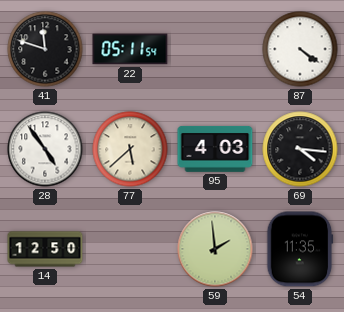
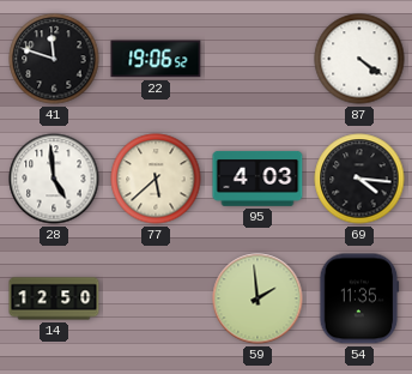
22: 05:11 -> 19:06 (156, 59)
28: 4:54 -> 4:59 (54, 179)
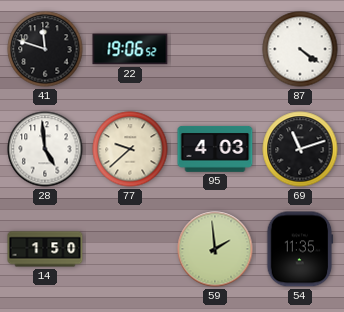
77: 5:38 -> 9:38 (130, 149)
69: 4:16 -> 11:12 (300, 149)
14: 12:50 -> 1:50 (45, 249)
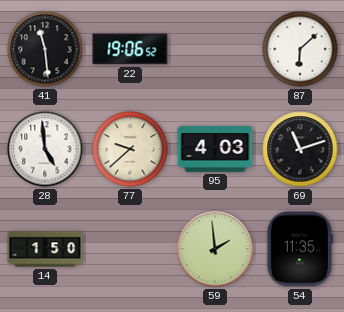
41: 11:48 -> 11:29 (45, 49)
87: 4:21 -> 6:08 (300, 49)
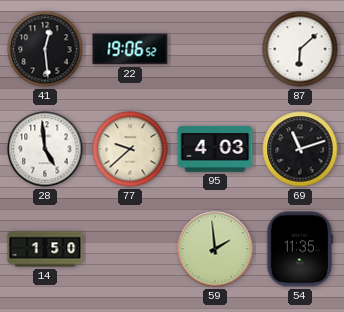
41: 11:29 -> 12:29 (45, 49)
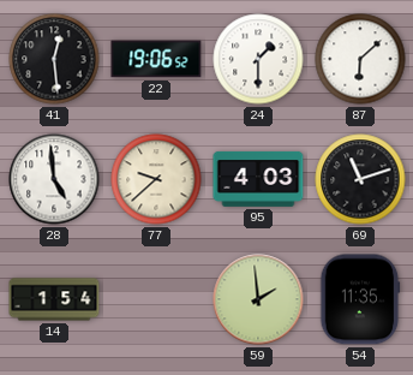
24: none -> 1:30 (258, 59)
14: 1:50 -> 1:54 (54, 299)
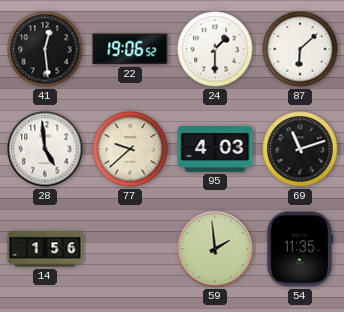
14: 1:54 -> 1:56 (45, 249)
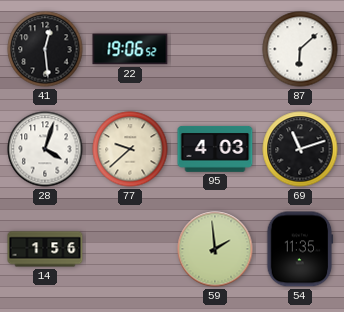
24: 1:30 -> none (215, 49)
28: 4:59 -> 4:03 (45, 149)
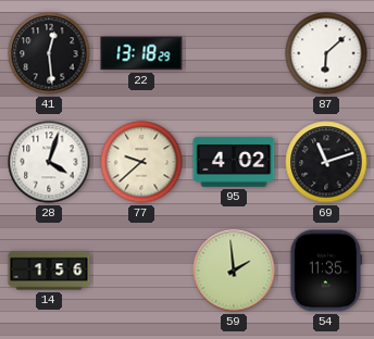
22: 19:06 -> 13:18 (141, 53)
95: 4:03 -> 4:02 (234, 162)
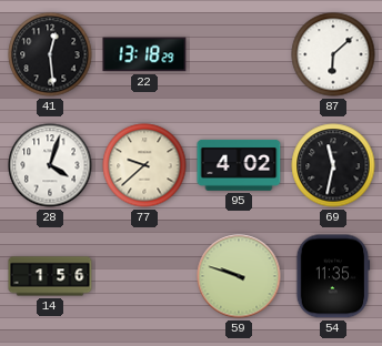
69: 11:12 -> 11:32 (333, 165)
59: 1:59 -> 9:48 (239, 276)
